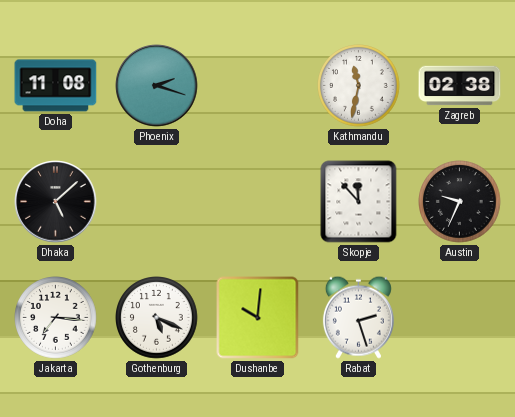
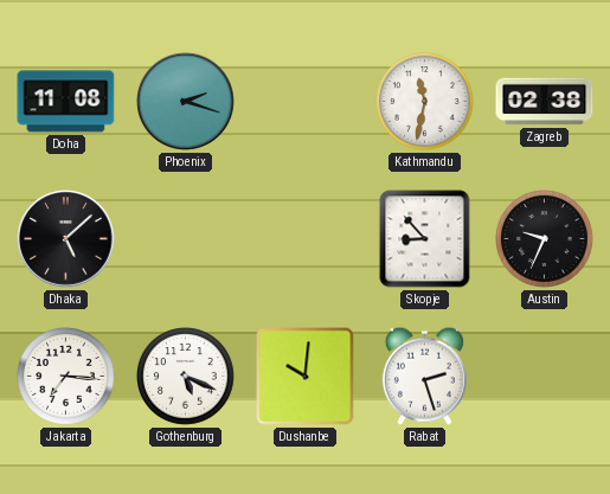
Skopje: 11:53 -> 8:53 (425, 239)
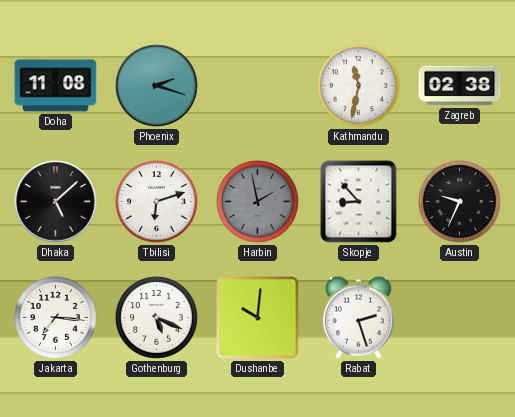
Tbilisi: none -> 6:12 (157, 202)
Harbin: none -> 1:58 (258, 202)
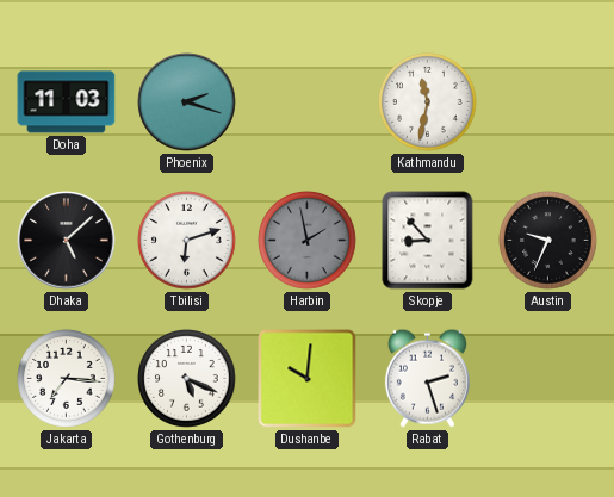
Doha: 11:08 -> 11:03 (67, 102)
Zagreb: 02:38 -> none (460, 86)
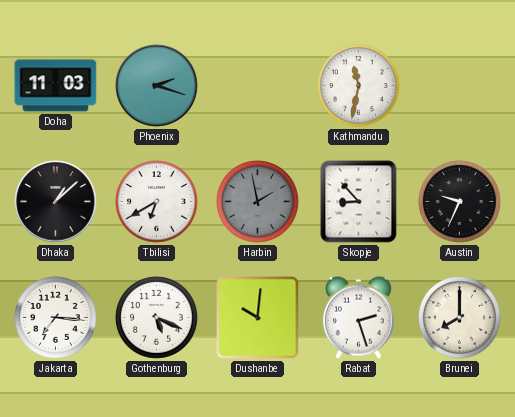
Dhaka: 5:08 -> 1:08 (56, 202)
Tbilisi: 6:12 -> 6:40 (157, 202)
Brunei: none -> 8:00 (460, 318)
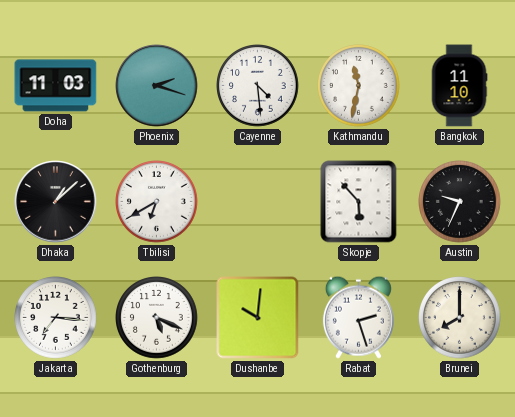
Cayenne: none -> 4:29 (258, 86)
Bangkok: none -> 11:10 (459, 86)
Harbin: 1:58 -> none (258, 202)
Skopje: 8:53 -> 5:53 (359, 202)
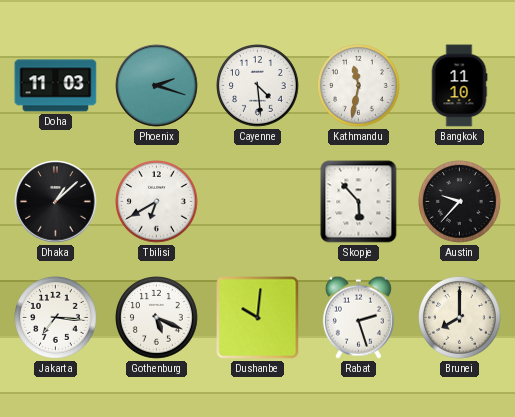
Austin: 9:34 -> 9:37 (460, 202)
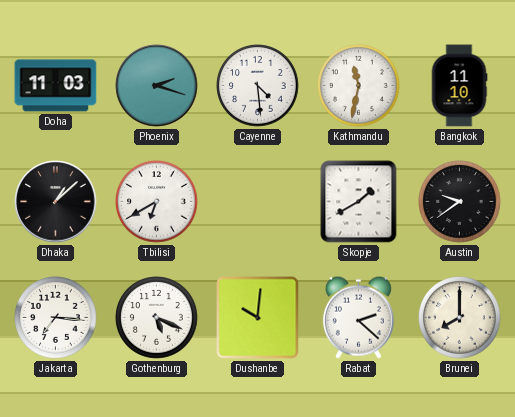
Skopje: 5:53 -> 1:40 (359, 202)
Austin: 9:37 -> 9:39 (460, 202)
Rabat: 2:27 -> 2:22 (358, 317)
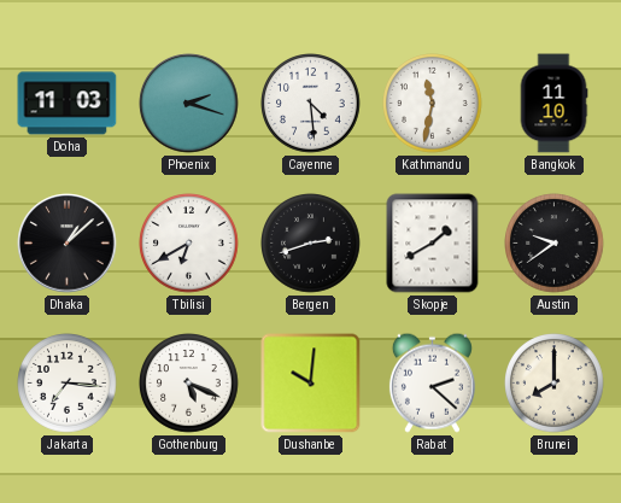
Bergen: none -> 2:42 (311, 244)
